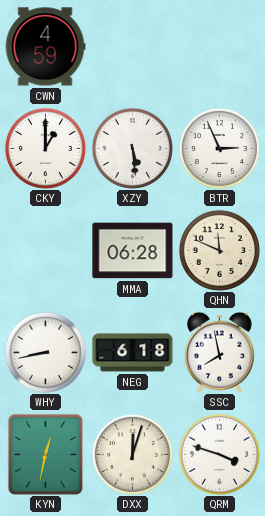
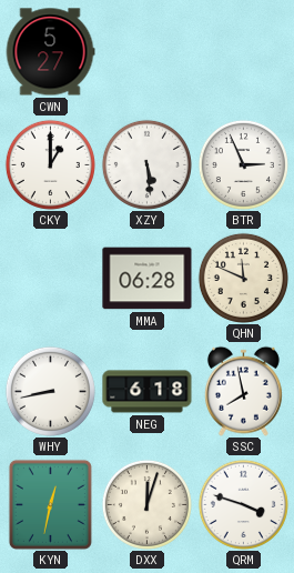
CWN: 4:59 -> 5:27 (50, 52)
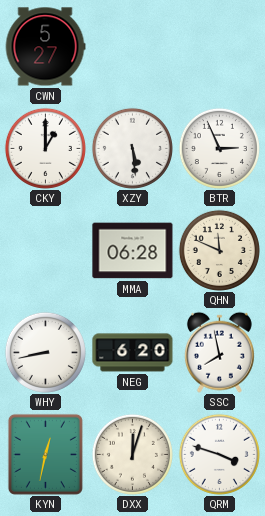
NEG: 6:18 -> 6:20 (133, 353)
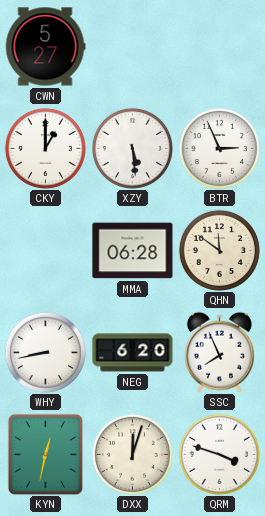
QHN: 11:49 -> 11:51 (219, 250)
SSC: 7:58 -> 7:56 (219, 352)
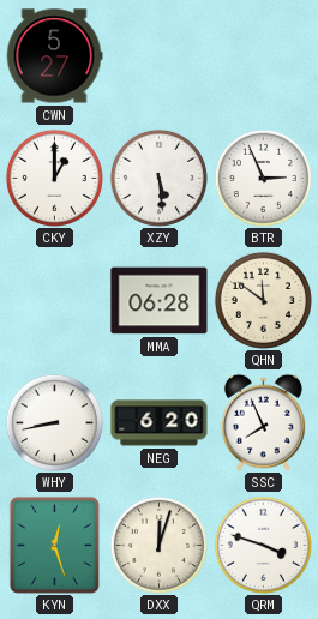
KYN: 12:32 -> 12:27 (54, 545)
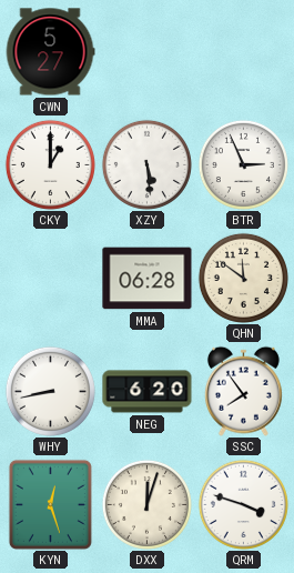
SSC: 7:56 -> 7:54 (243, 391)
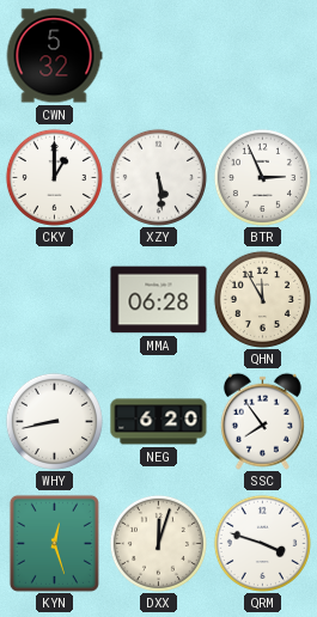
CWN: 5:27 -> 5:32 (54, 56)
QHN: 11:51 -> 11:55 (262, 299)
